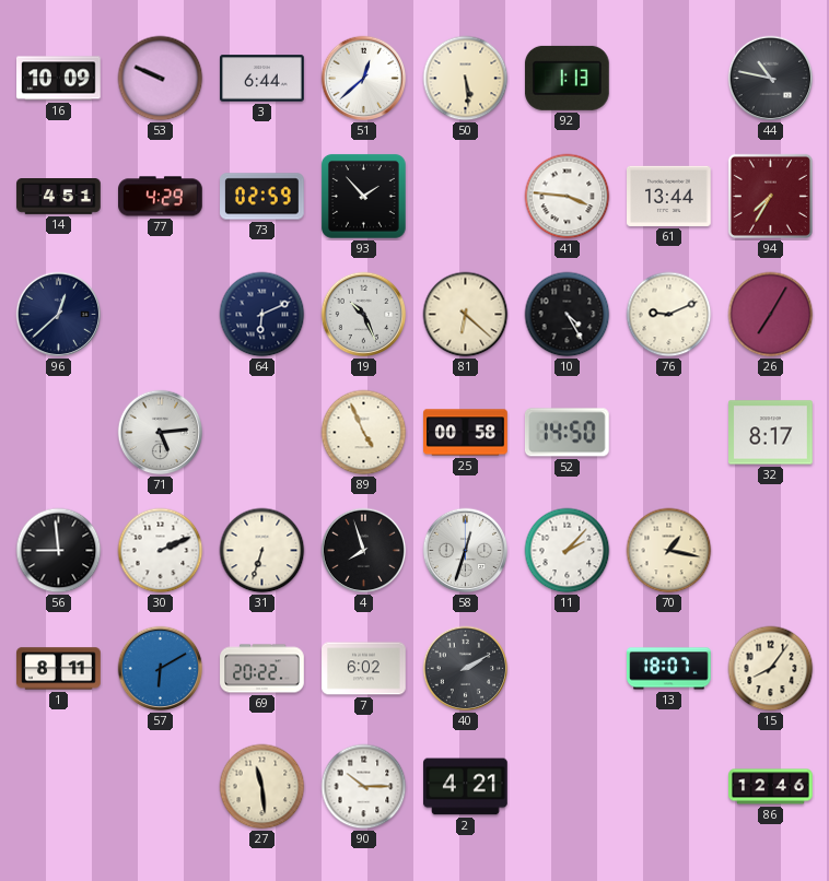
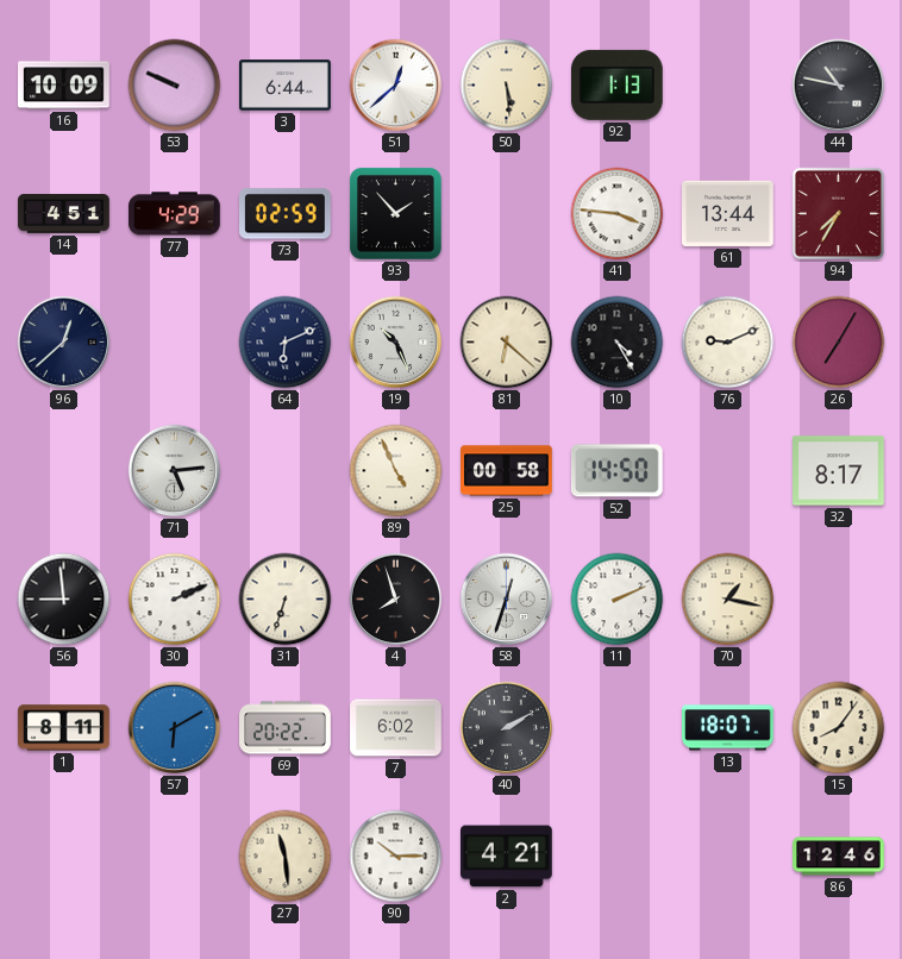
11: 2:07 -> 2:11 (618, 600)
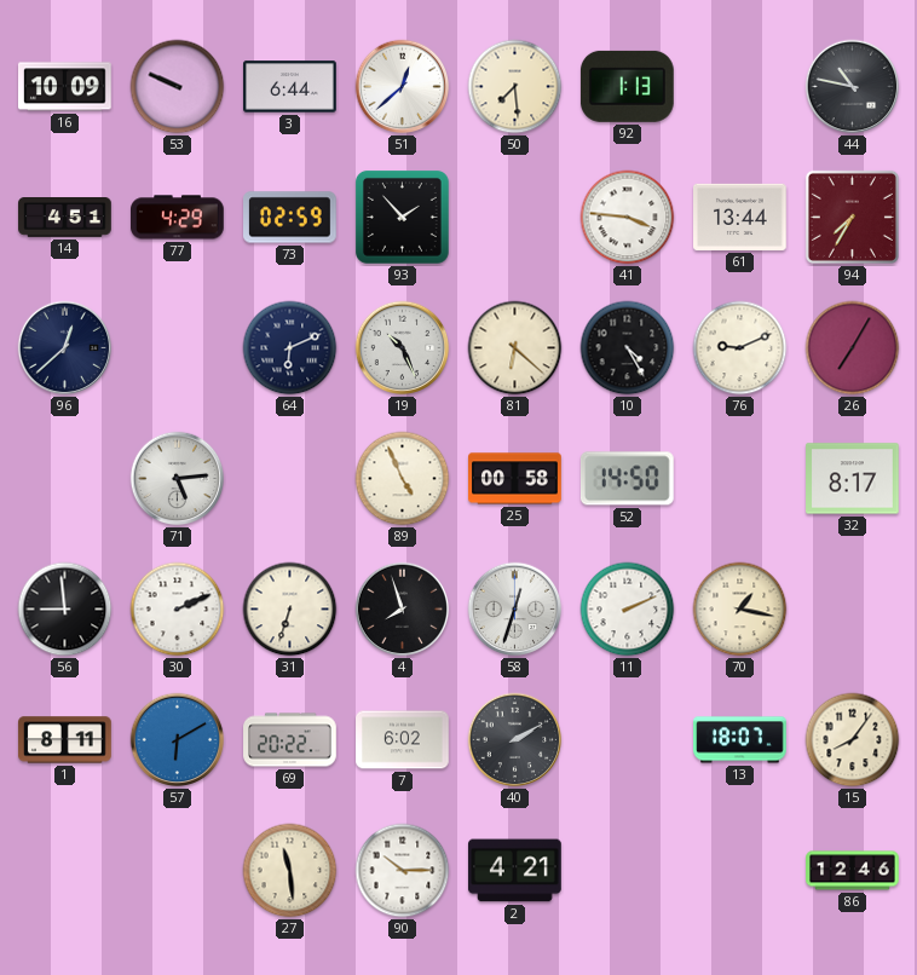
50: 5:29 -> 7:29 (515, 87)
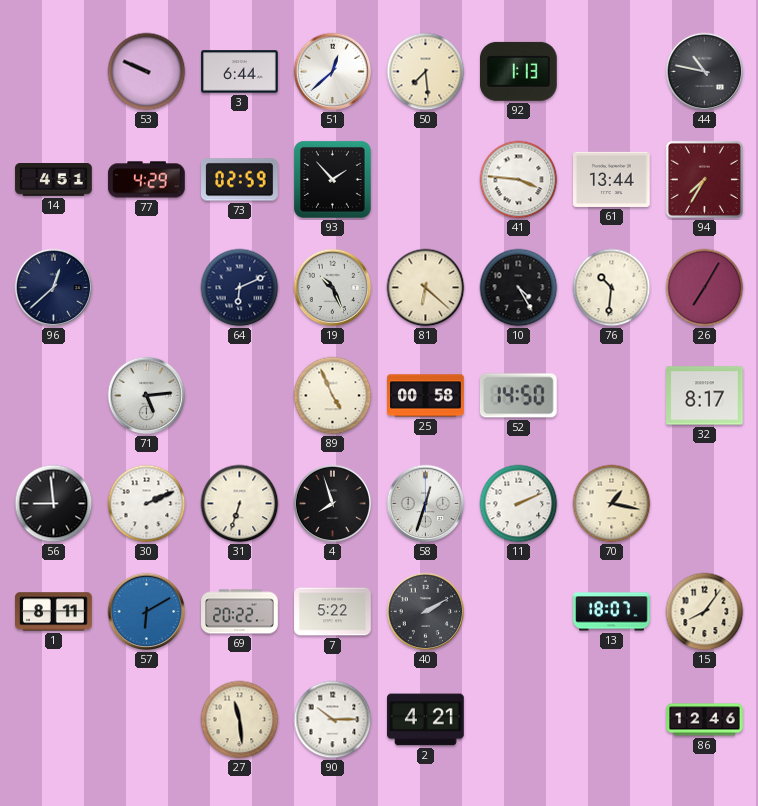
16: 10:09 -> none (65, 87)
76: 9:11 -> 10:31 (612, 288)
7: 6:02 -> 5:22 (333, 612)
